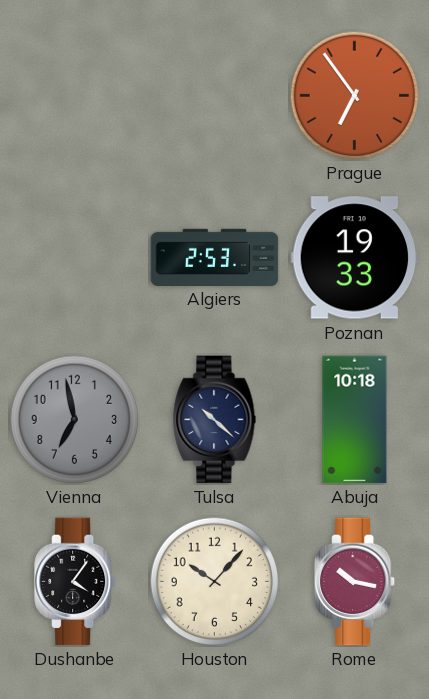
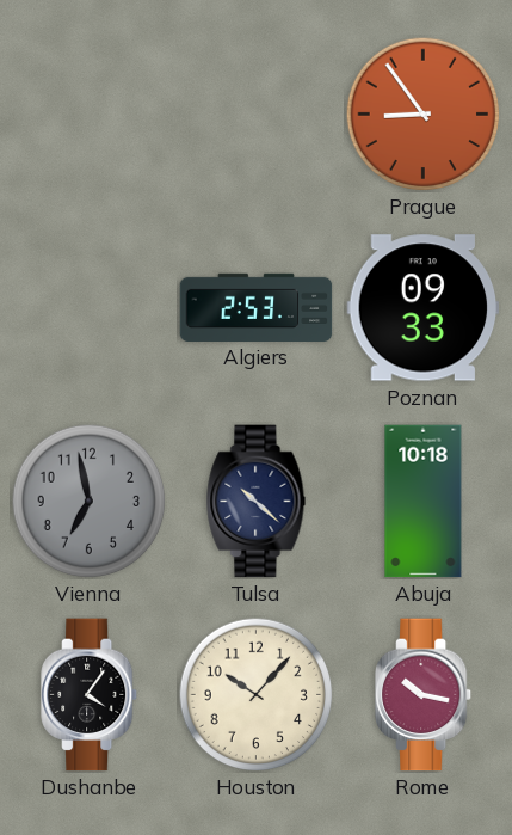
Prague: 6:54 -> 8:54 (422, 113)
Poznan: 19:33 -> 09:33 (424, 308)
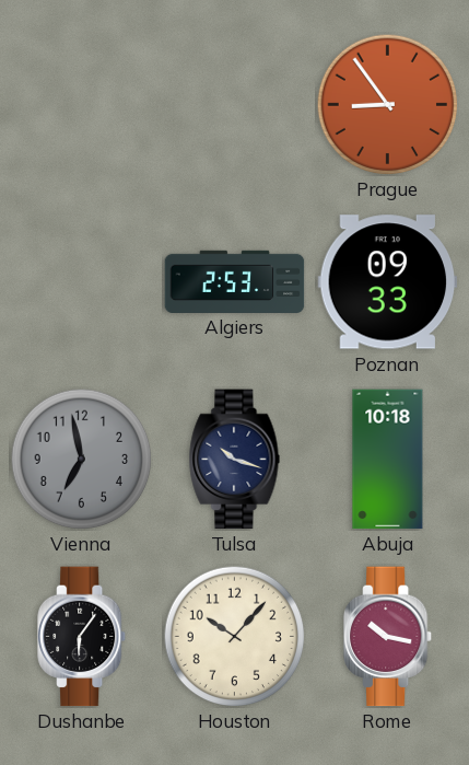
Tulsa: 10:22 -> 10:18 (235, 460)
Dushanbe: 4:06 -> 6:06 (83, 637)
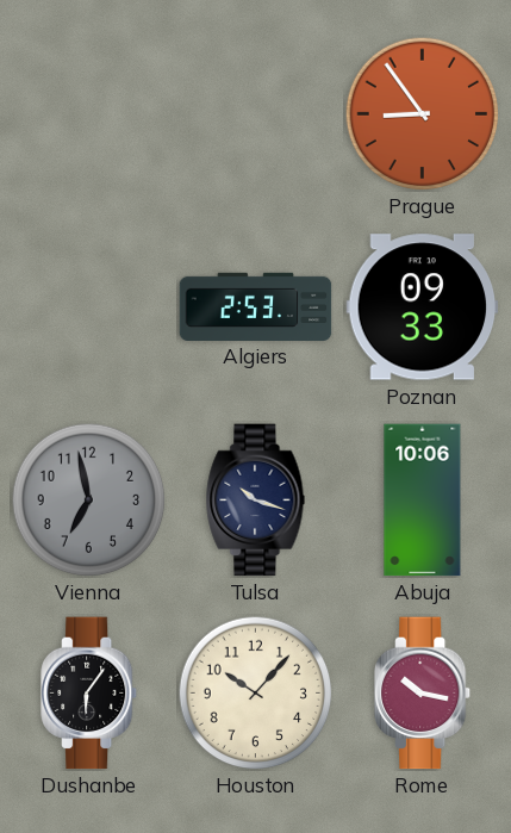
Abuja: 10:18 -> 10:06 (423, 501)
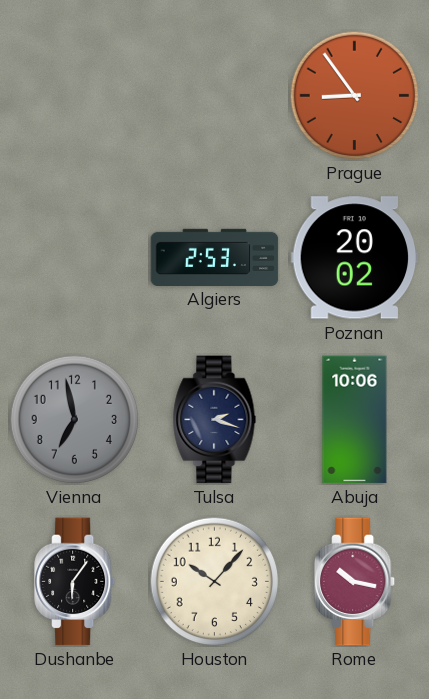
Poznan: 09:33 -> 20:02 (355, 258)
Tulsa: 10:18 -> 2:18 (215, 420)
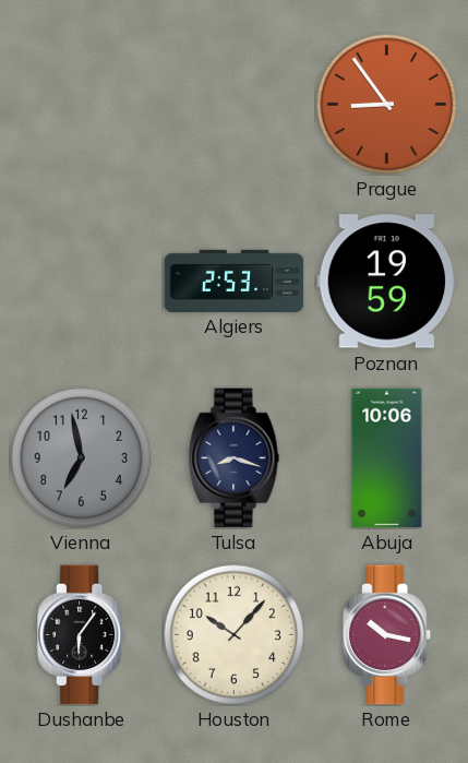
Poznan: 20:02 -> 19:59 (387, 282)
Tulsa: 2:18 -> 8:18 (235, 458)
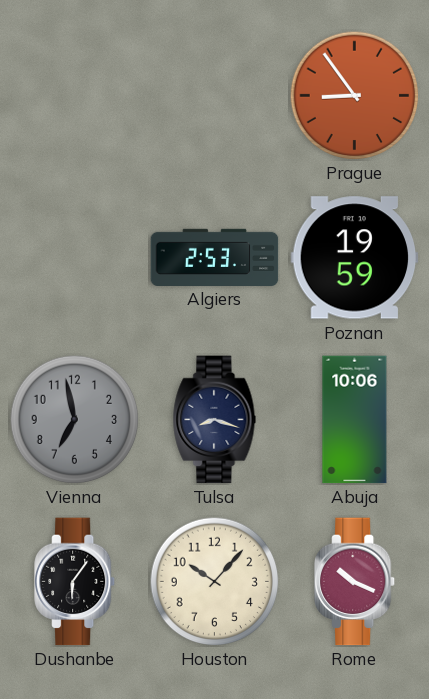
Rome: 10:17 -> 10:19 (356, 582)
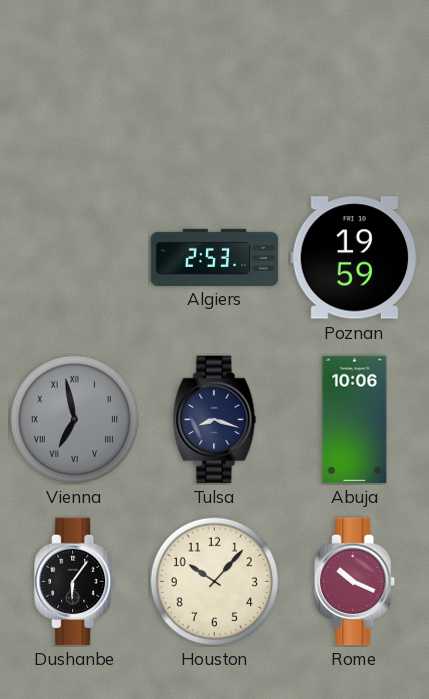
Prague: 8:54 -> none (354, 95)
Vienna numerals: Arabic -> Roman (74, 419)
